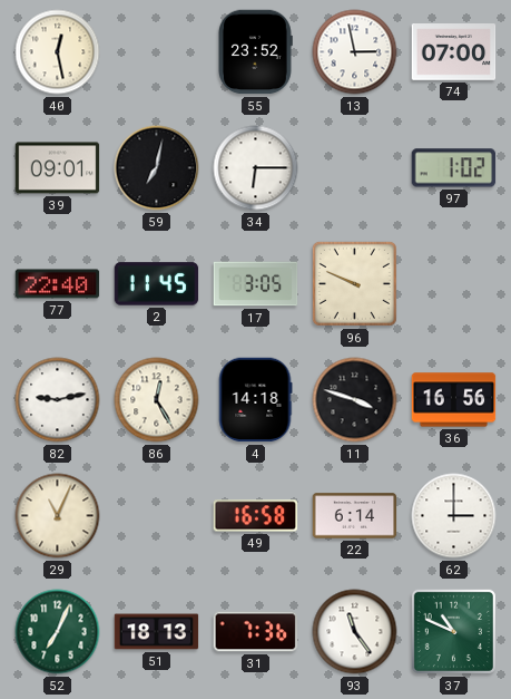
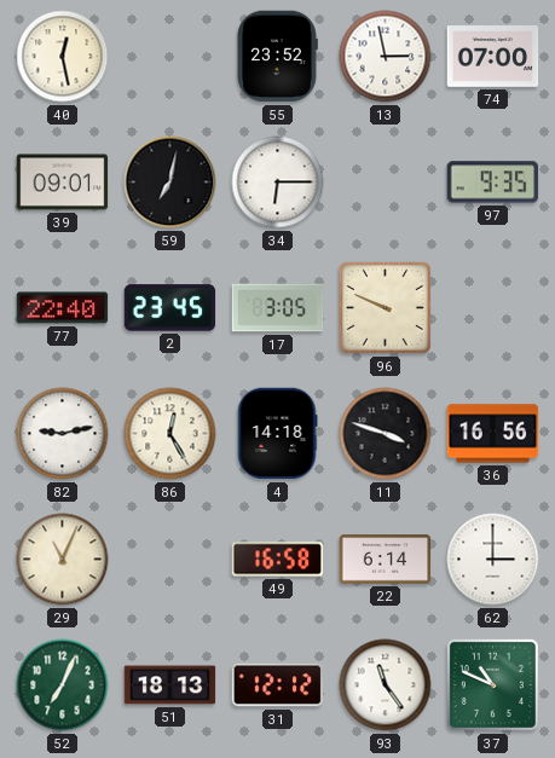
97: 1:02 -> 9:35 (493, 183)
2: 11:45 -> 23:45 (170, 308)
31: 7:36 -> 12:12 (278, 685)
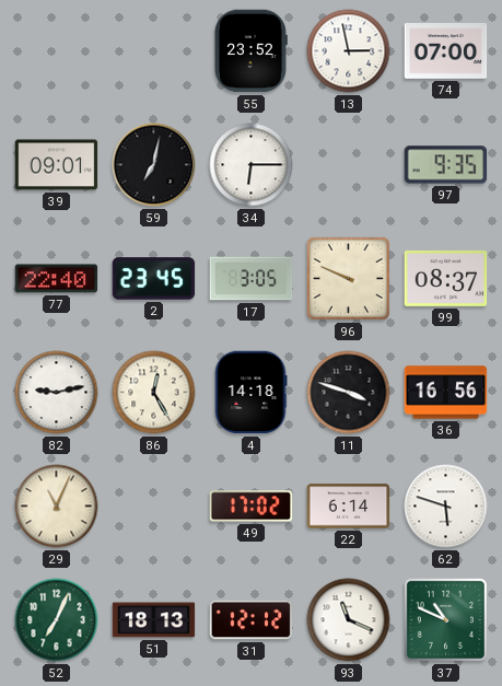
40: 12:28 -> none (63, 57)
99: none -> 08:37 (446, 278)
49: 16:58 -> 17:02 (252, 507)
62: 3:00 -> 5:48 (446, 507)
93: 11:24 -> 11:19 (349, 620)
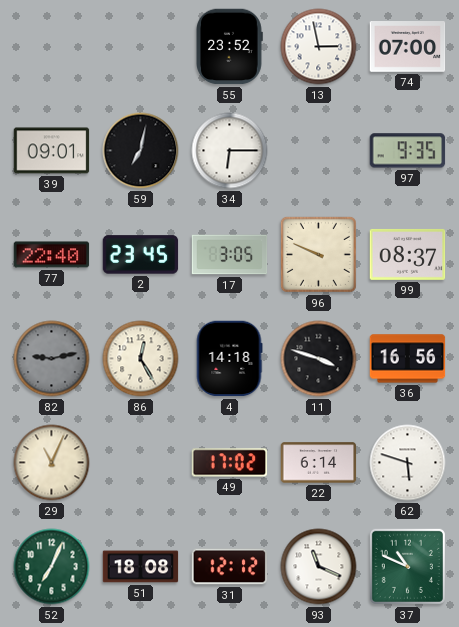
82 dial: white -> grey (52, 359)
51: 18:13 -> 18:08 (141, 567)
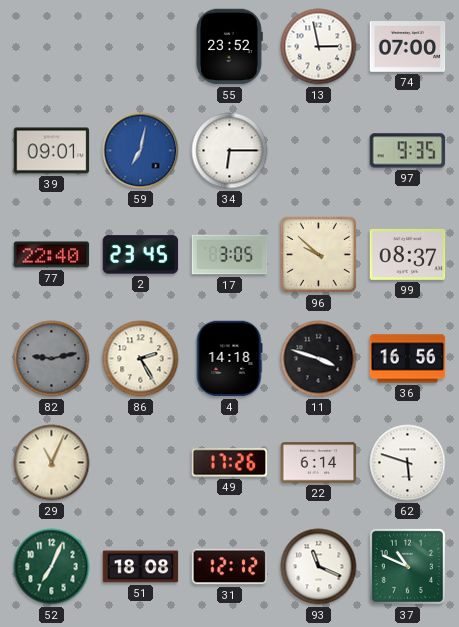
59 dial: black -> blue (141, 151)
96: 9:49 -> 9:52 (318, 254)
86: 12:25 -> 2:25 (141, 359)
49: 17:02 -> 17:26 (230, 463)
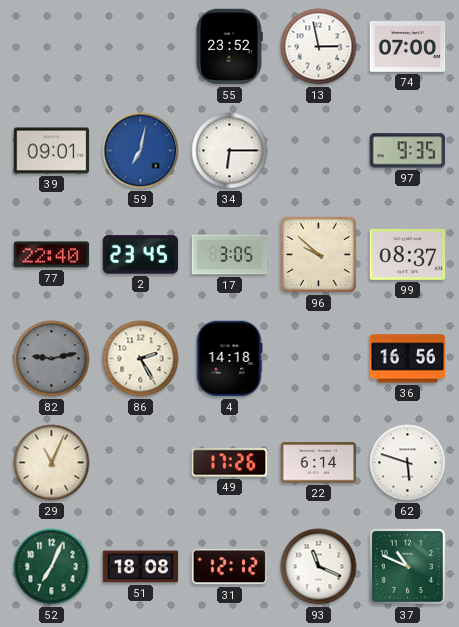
11: 3:48 -> none (319, 359)
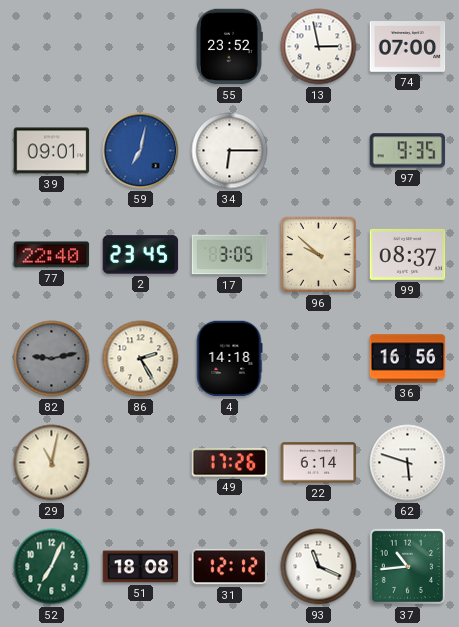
29: 11:04 -> 11:02 (52, 463)
37: 10:49 -> 10:44 (407, 566)
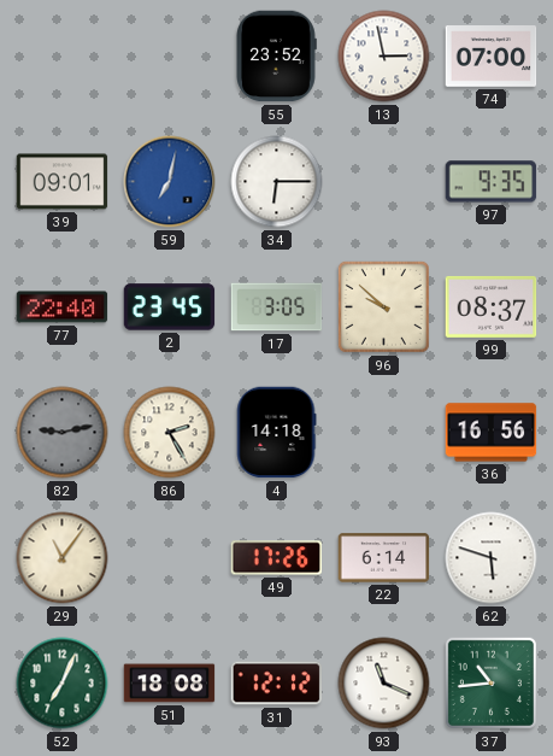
29: 11:02 -> 11:06 (63, 558)
